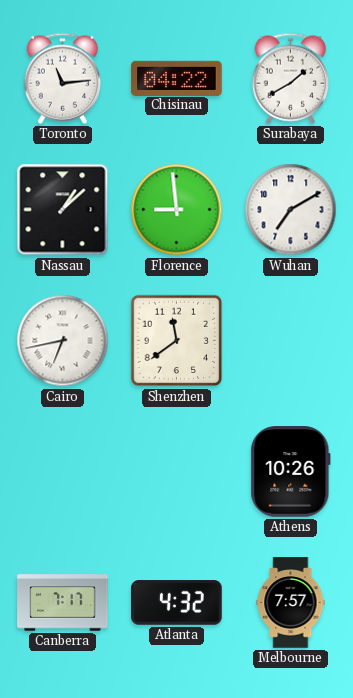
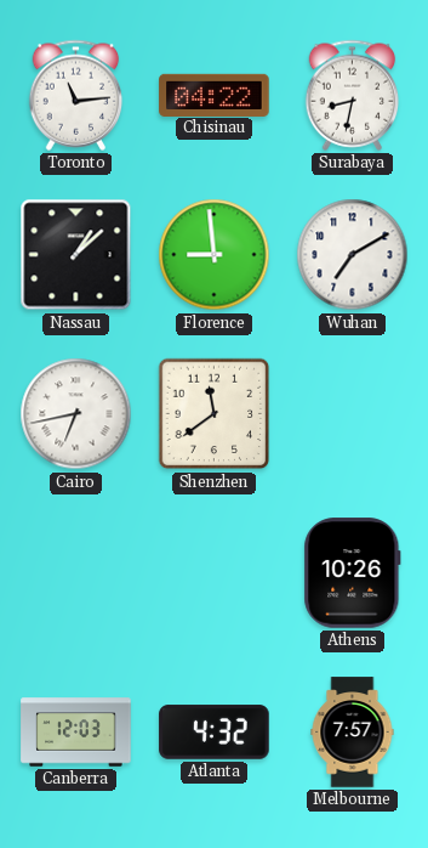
Surabaya: 1:40 -> 8:32 (353, 95)
Canberra: 7:17 -> 12:03 (76, 733)
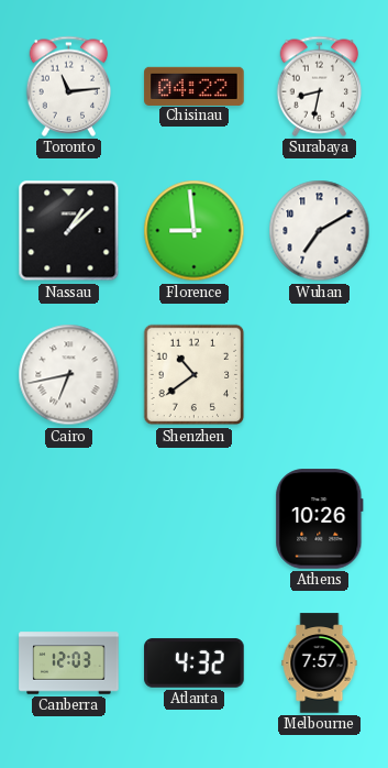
Shenzhen: 11:39 -> 10:39 (195, 375)
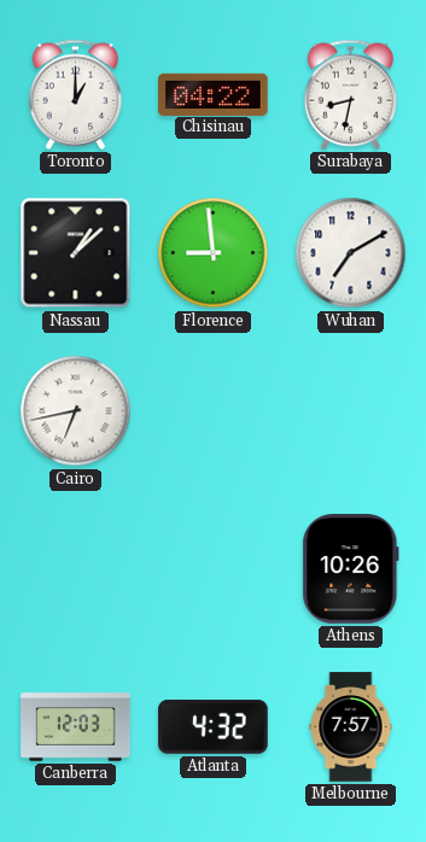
Toronto: 11:14 -> 1:00 (76, 94)
Shenzhen: 10:39 -> none (195, 375)
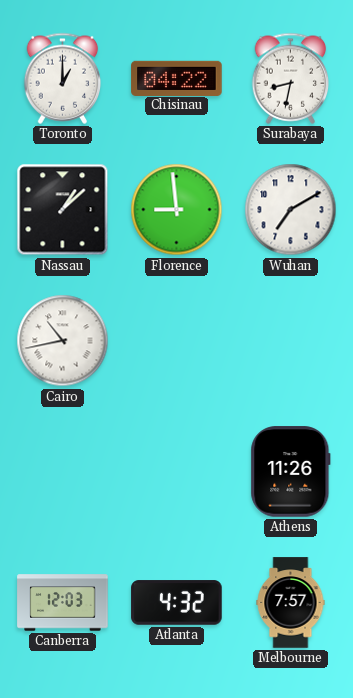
Cairo: 6:43 -> 10:43 (63, 341)
Athens: 10:26 -> 11:26 (291, 472)
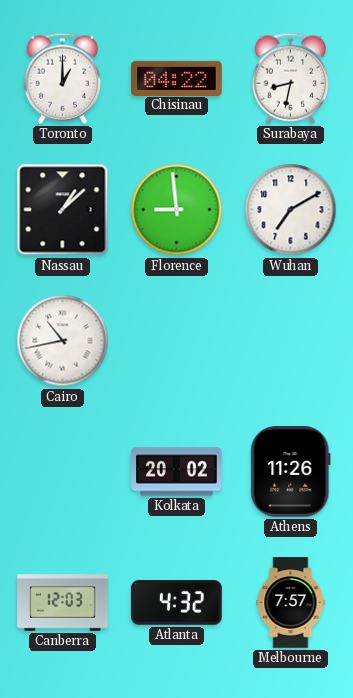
Kolkata: none -> 20:02 (177, 472)
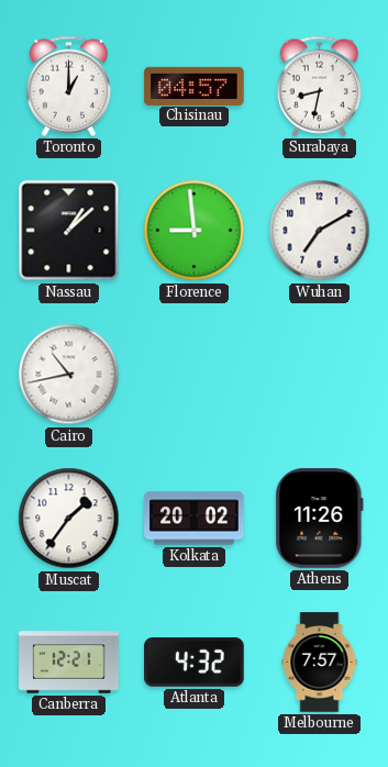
Chisinau: 04:22 -> 04:57 (195, 86)
Muscat: none -> 1:36 (69, 519)
Canberra: 12:03 -> 12:21 (69, 663)
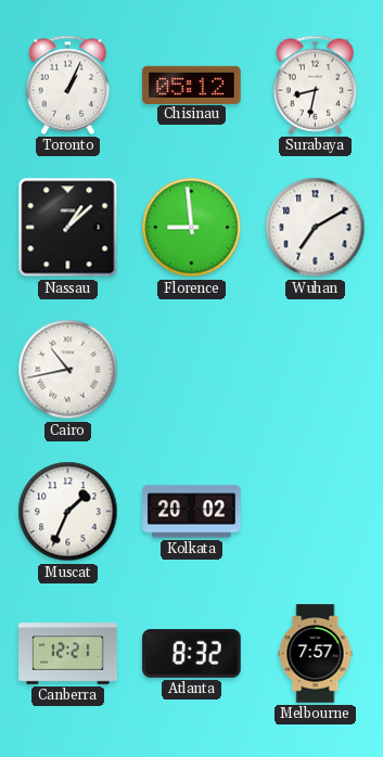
Toronto: 1:00 -> 1:04 (68, 85)
Chisinau: 04:57 -> 05:12 (192, 85)
Muscat: 1:36 -> 1:34 (68, 512)
Athens: 11:26 -> none (320, 519)
Atlanta: 4:32 -> 8:32 (192, 654)
